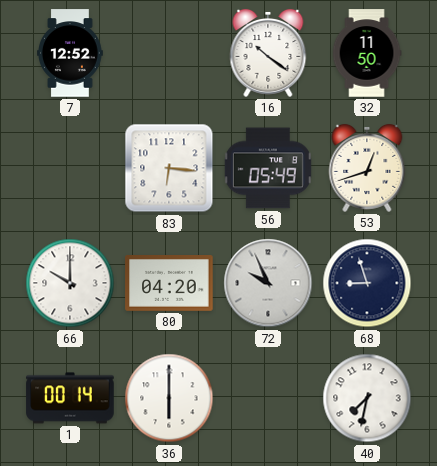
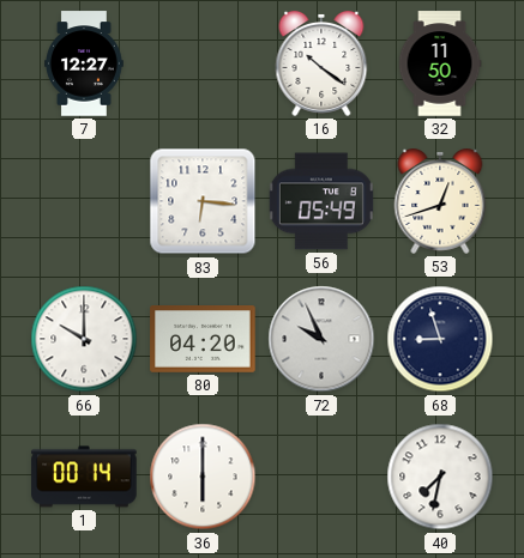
7: 12:52 -> 12:27 (85, 63)
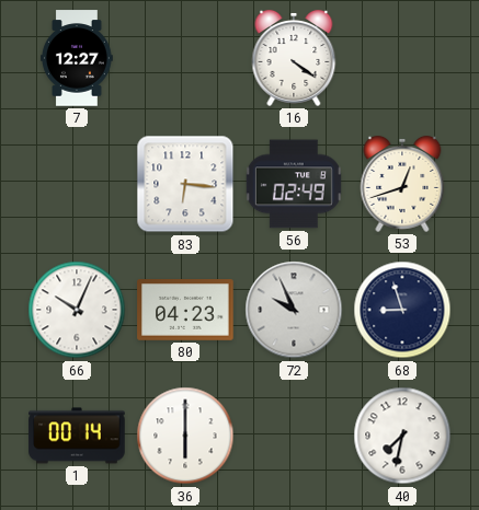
16: 10:21 -> 4:21 (294, 58)
32: 11:50 -> none (440, 63)
56: 05:49 -> 02:49 (294, 184)
66: 10:00 -> 10:04 (77, 310)
80: 04:20 -> 04:23 (185, 311)
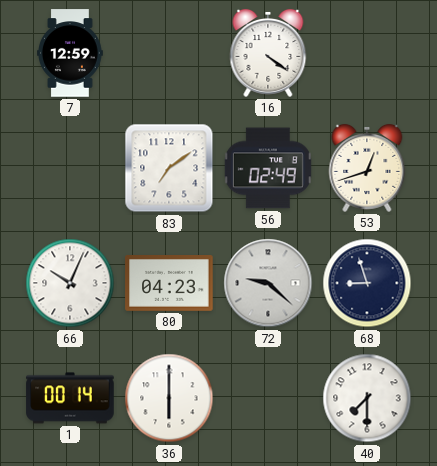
7: 12:27 -> 12:59 (71, 53)
83: 6:16 -> 7:09 (169, 168)
72: 9:56 -> 9:22 (268, 283)
40: 7:32 -> 7:30 (367, 398)
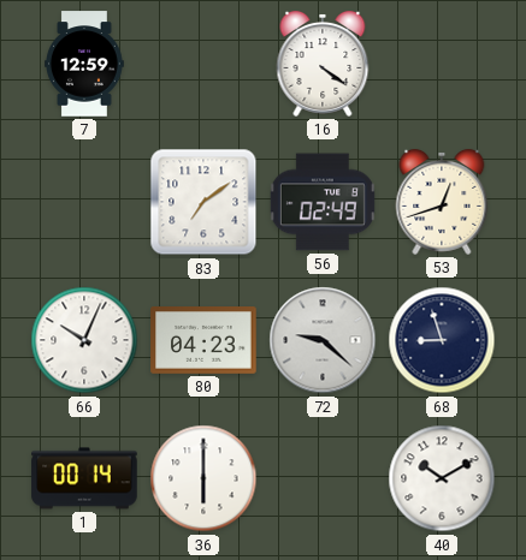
40: 7:30 -> 10:10 (442, 478)
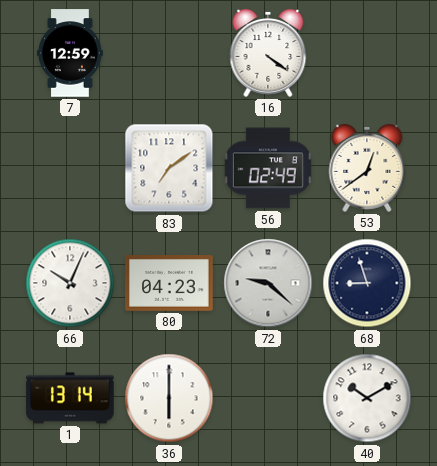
53: 12:42 -> 12:39 (367, 168)
1: 00:14 -> 13:14 (70, 398)
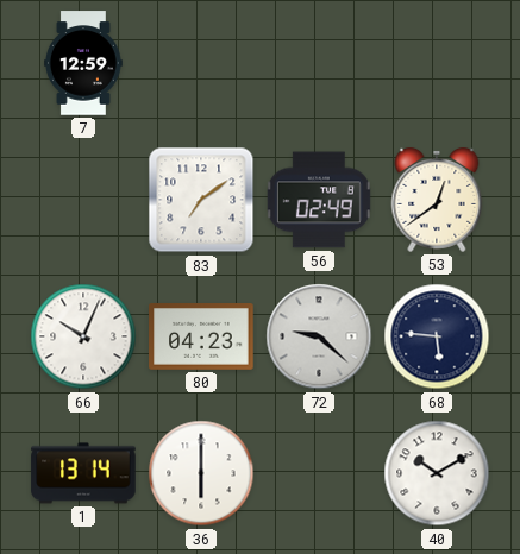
16: 4:21 -> none (268, 53)
68: 8:57 -> 5:46 (437, 336)
